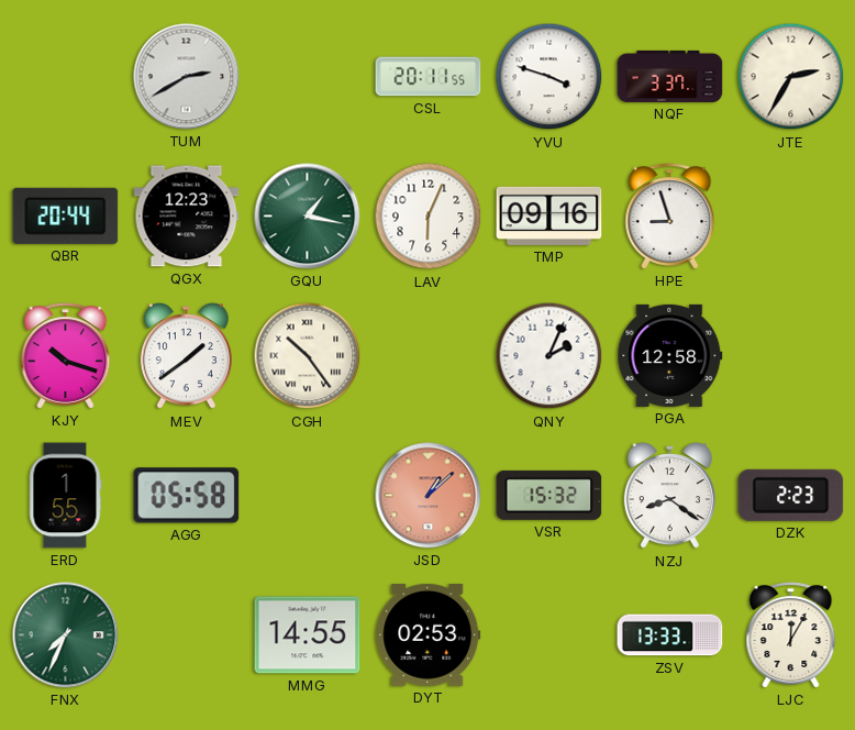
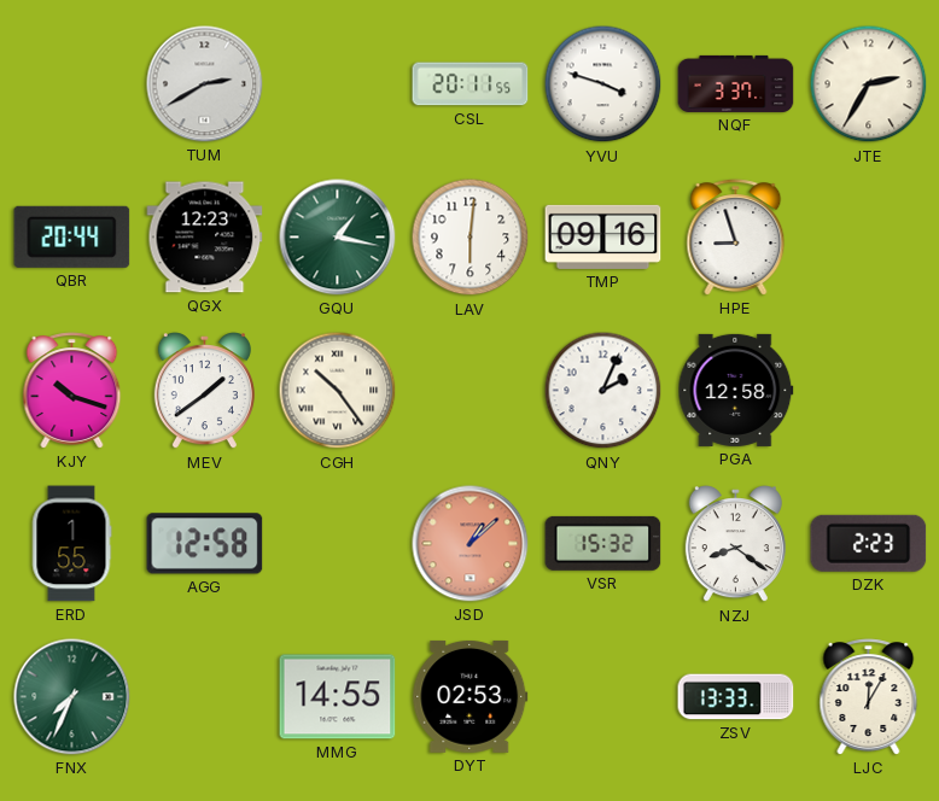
LAV: 6:04 -> 6:01 (471, 238)
AGG: 05:58 -> 12:58 (205, 544)
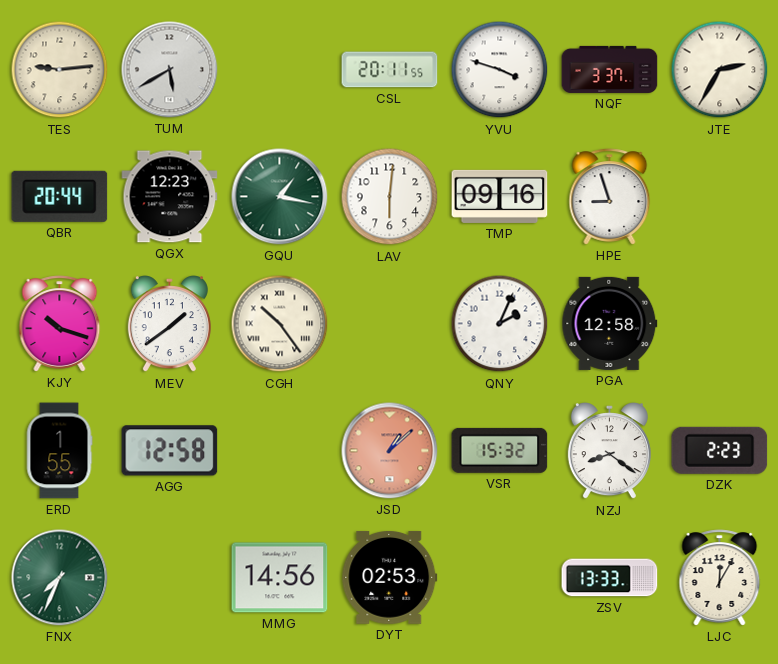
TES: none -> 9:14 (60, 70)
TUM: 2:40 -> 5:40 (170, 70)
MMG: 14:55 -> 14:56 (280, 578)
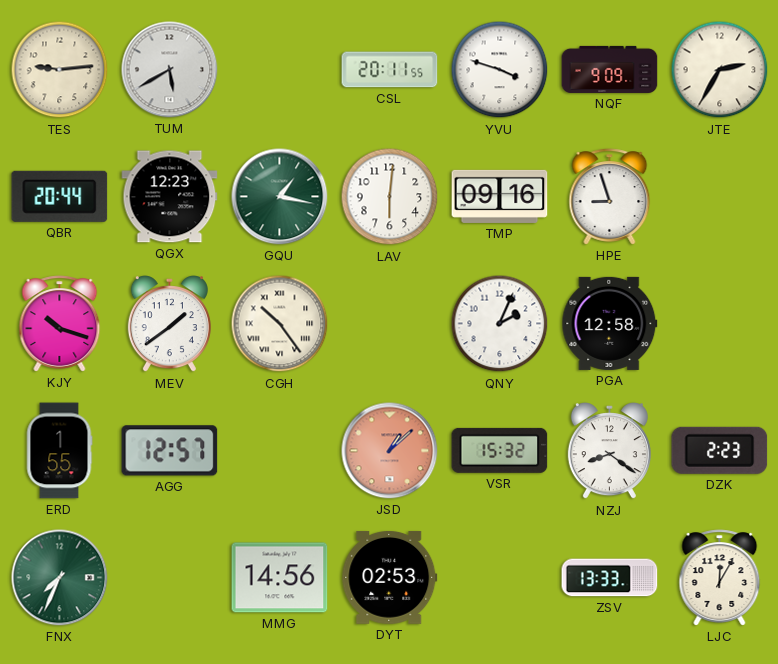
NQF: 3:37 -> 9:09 (610, 69)
AGG: 12:58 -> 12:57 (170, 451)
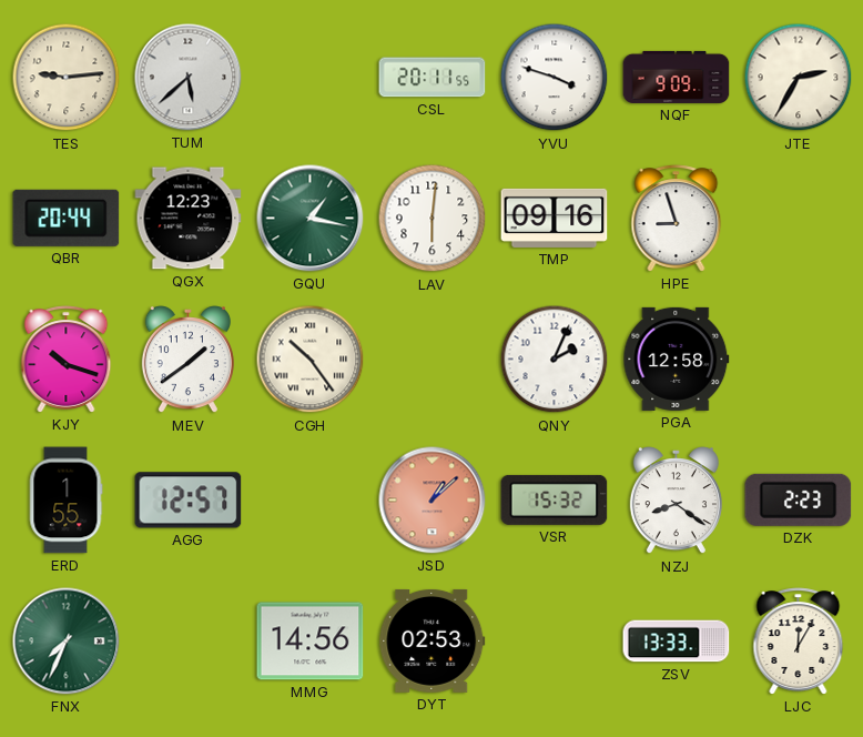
TUM: 5:40 -> 5:38 (189, 78)
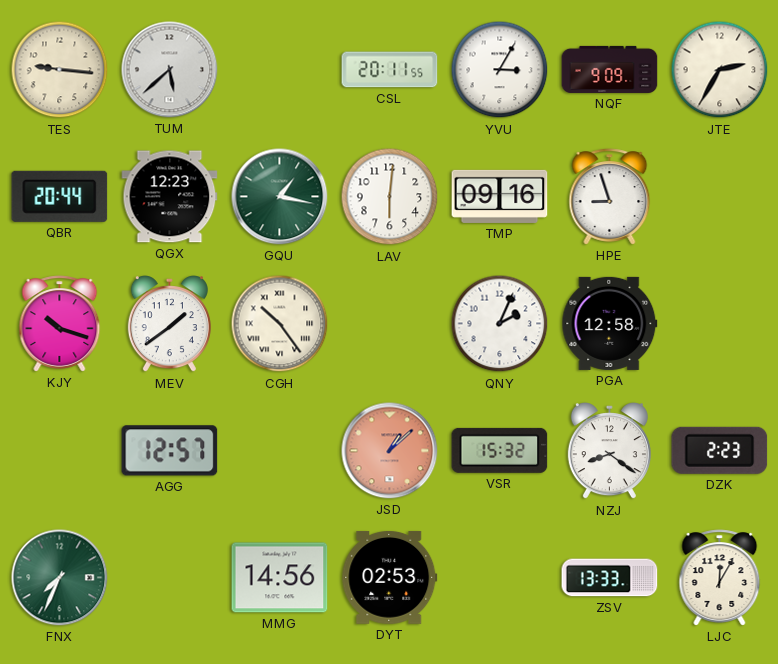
TES: 9:14 -> 9:16 (60, 70)
YVU: 3:48 -> 3:05 (500, 70)
ERD: 1:55 -> none (65, 501)
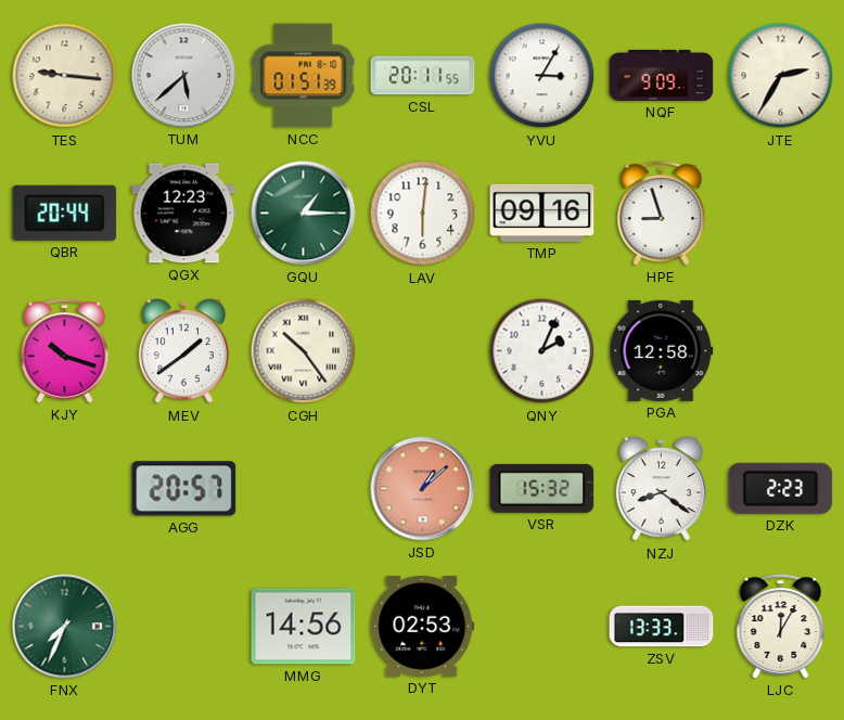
NCC: none -> 01:51 (304, 76)
GQU: 1:17 -> 1:15 (304, 214)
AGG: 12:57 -> 20:57 (184, 489)
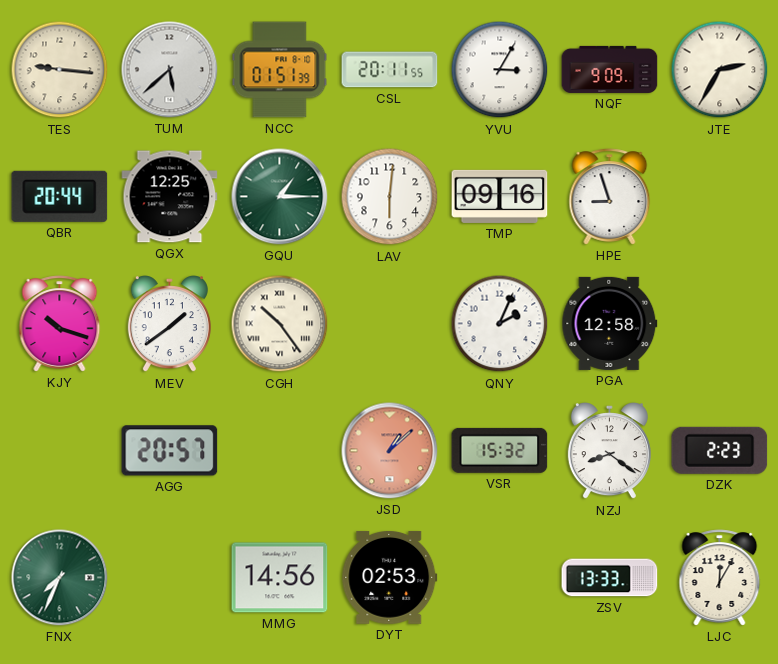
QGX: 12:23 -> 12:25 (170, 197)
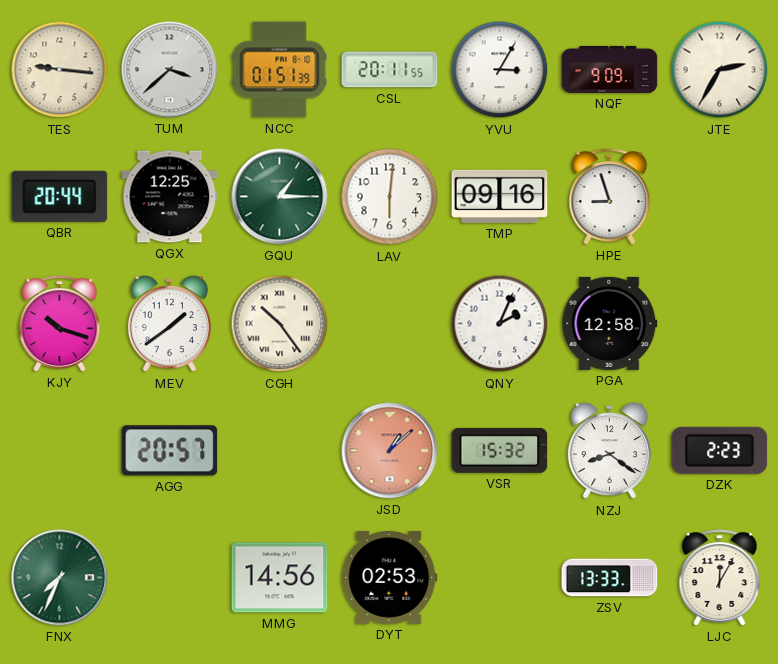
TUM: 5:38 -> 3:38 (170, 70)
